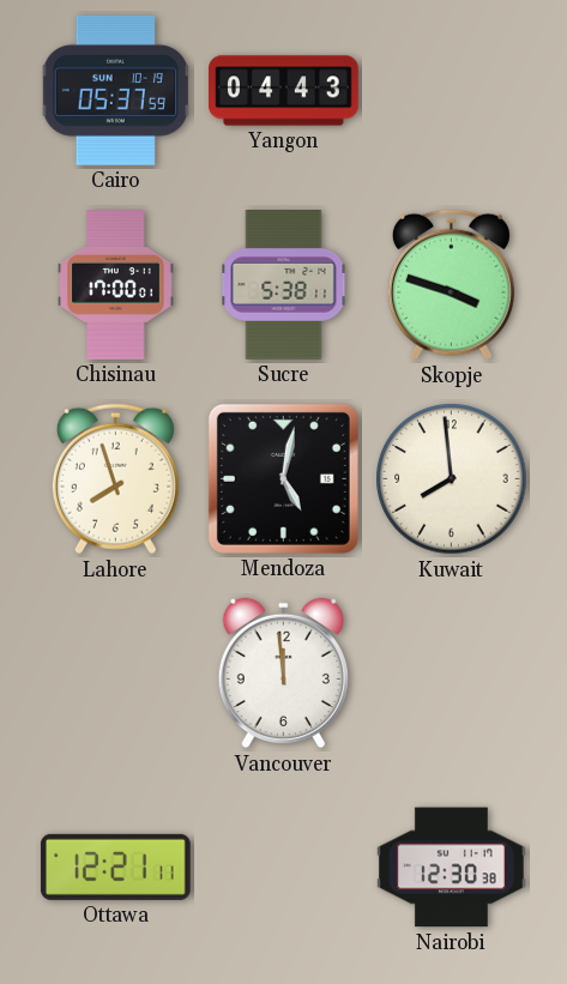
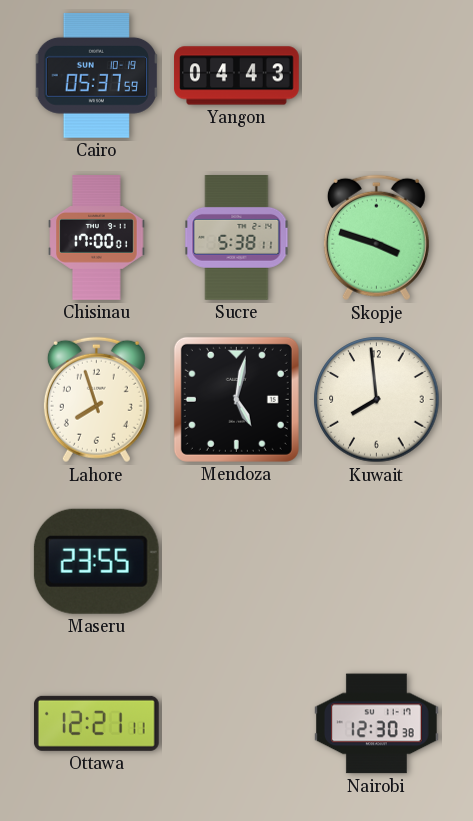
Maseru: none -> 23:55 (96, 561)
Vancouver: 11:59 -> none (283, 674)
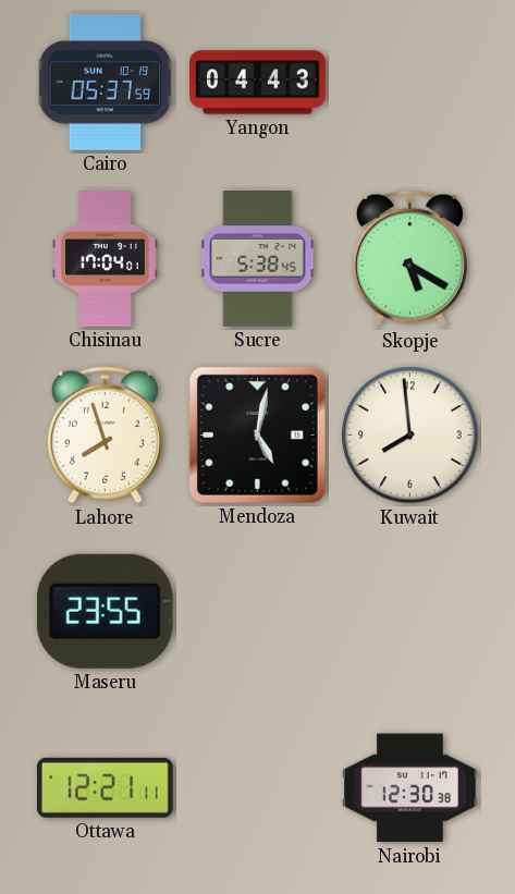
Chisinau: 17:00 -> 17:04 (106, 259)
Sucre: 5:38:11 -> 5:38:45 (258, 259)
Skopje: 3:48 -> 5:20 (409, 259)
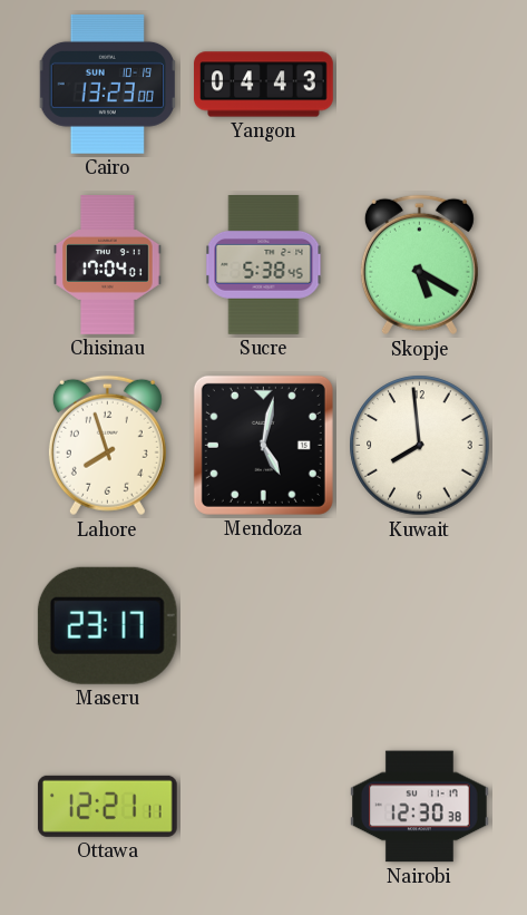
Cairo: 05:37 -> 13:23 (108, 85)
Maseru: 23:55 -> 23:17 (107, 625)
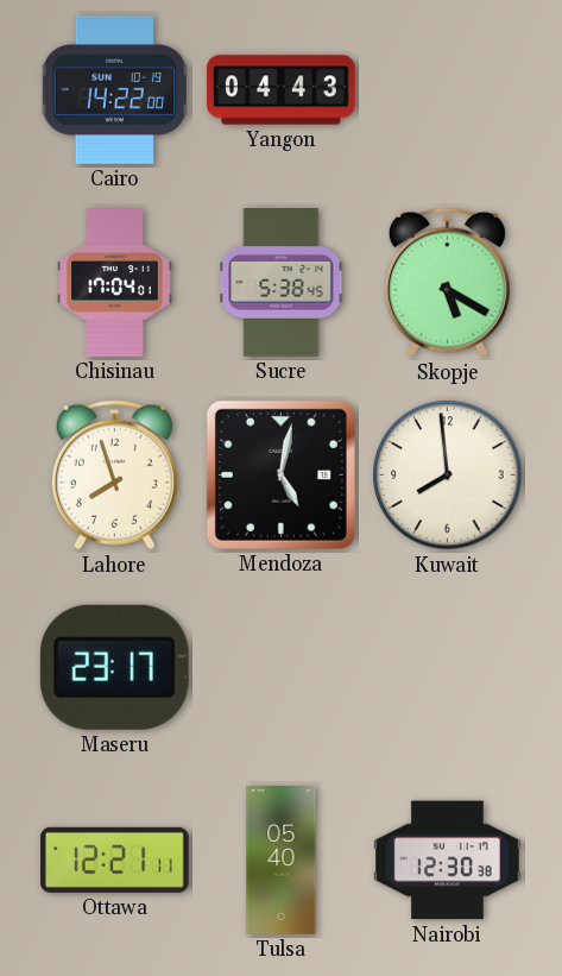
Cairo: 13:23 -> 14:22 (115, 90)
Tulsa: none -> 05:40 (282, 861)
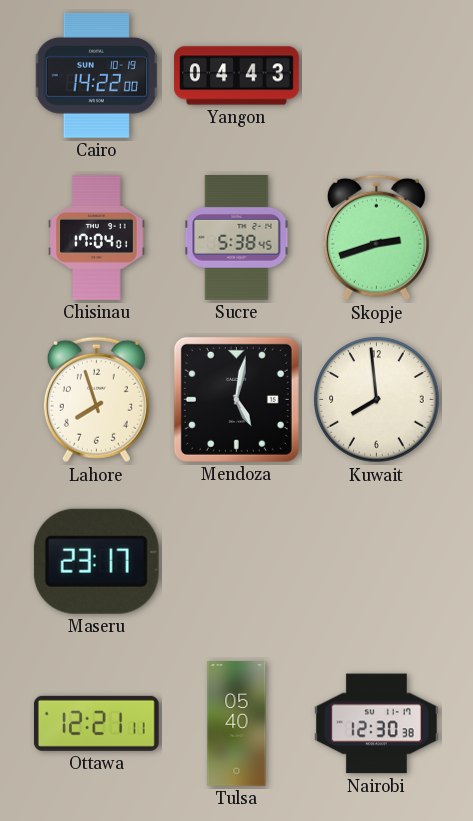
Skopje: 5:20 -> 2:42 (376, 238)
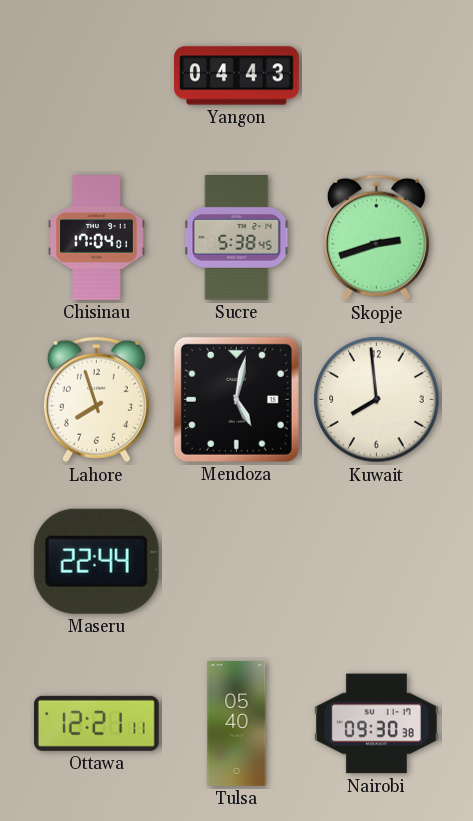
Cairo: 14:22 -> none (97, 76)
Maseru: 23:17 -> 22:44 (96, 561)
Nairobi: 12:30 -> 09:30 (377, 724)
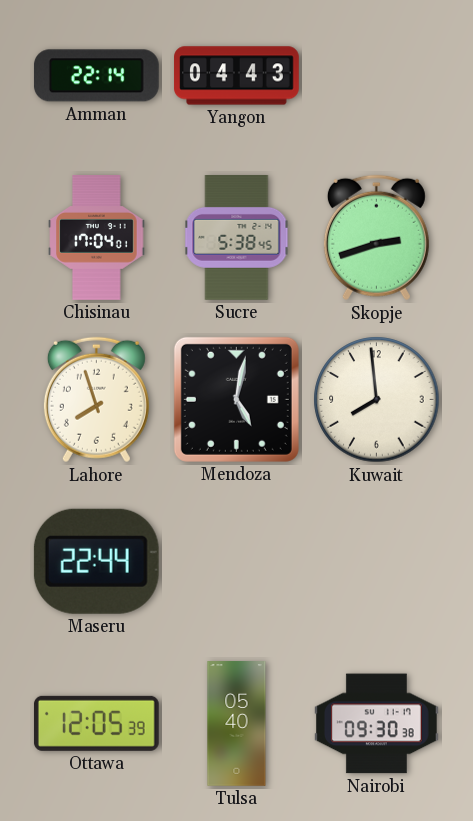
Amman: none -> 22:14 (96, 76)
Ottawa: 12:21 -> 12:05 (96, 723)
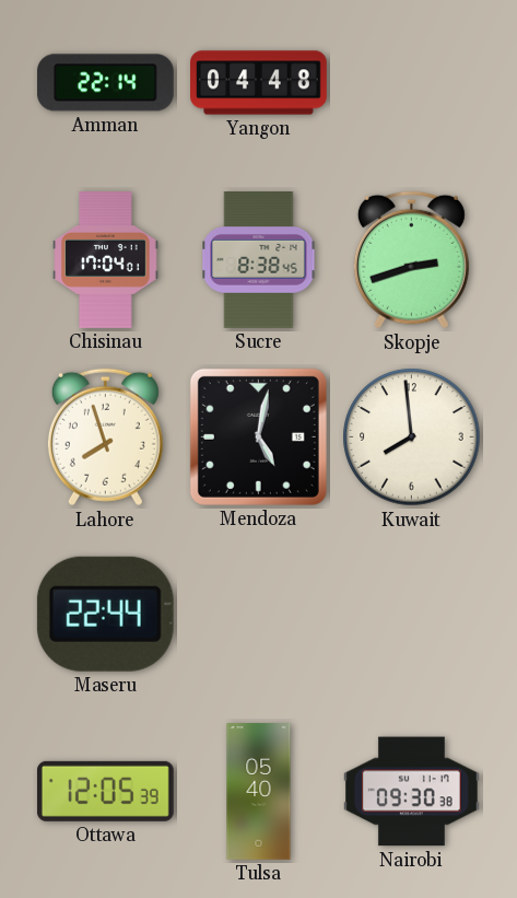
Yangon: 04:43 -> 04:48 (259, 83)
Sucre: 5:38 -> 8:38 (259, 260)
